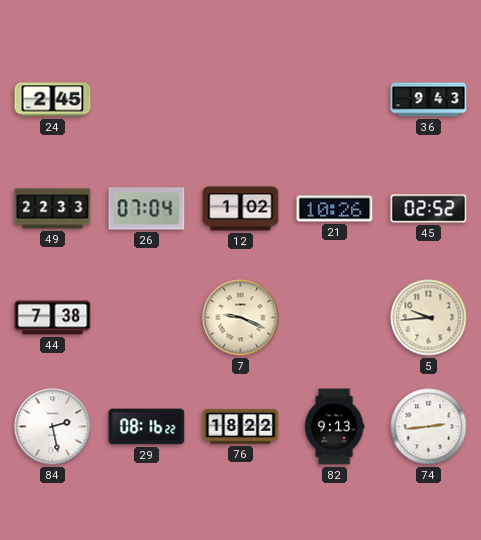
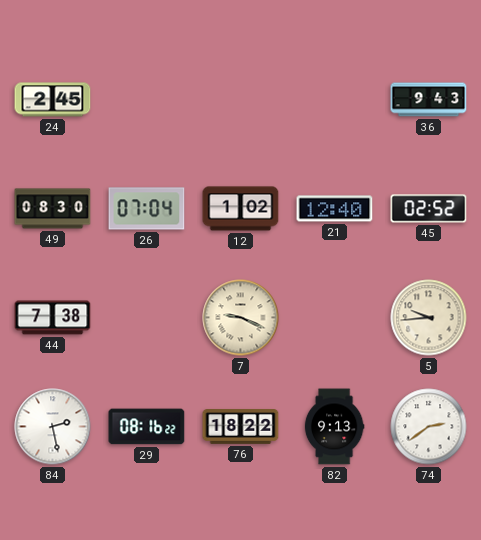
49: 22:33 -> 08:30 (53, 209)
21: 10:26 -> 12:40 (335, 209)
74: 2:44 -> 2:39 (429, 427)
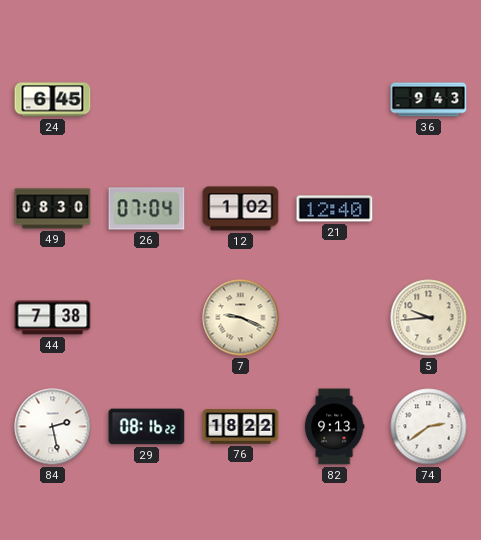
24: 2:45 -> 6:45 (53, 100)
45: 02:52 -> none (429, 209)
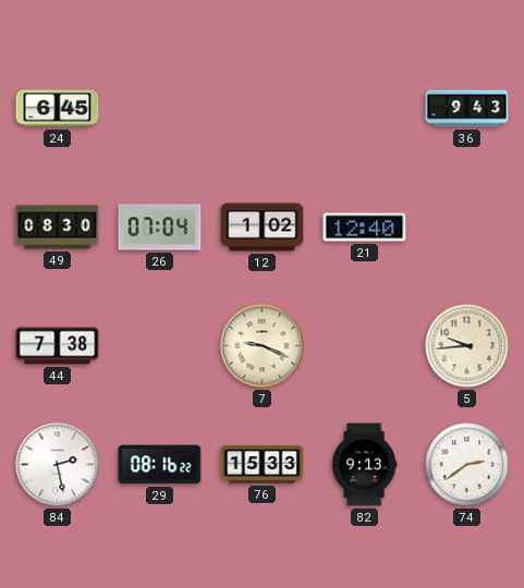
76: 18:22 -> 15:33 (263, 465)
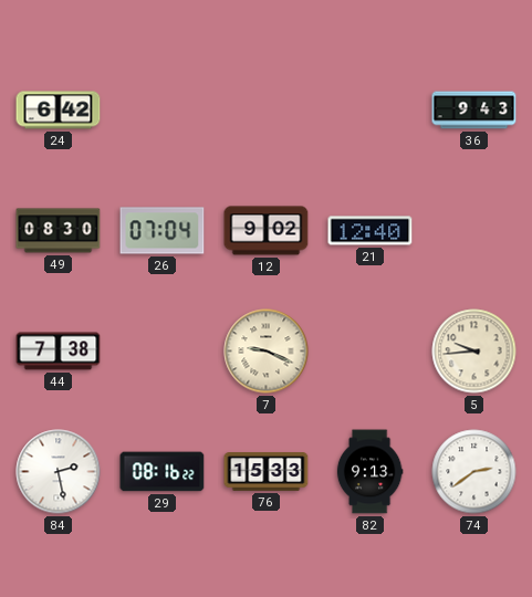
24: 6:45 -> 6:42 (59, 111)
12: 1:02 -> 9:02 (267, 231)
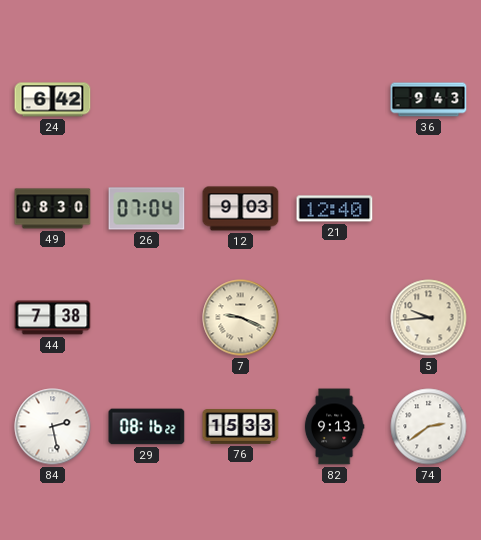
12: 9:02 -> 9:03 (241, 209)
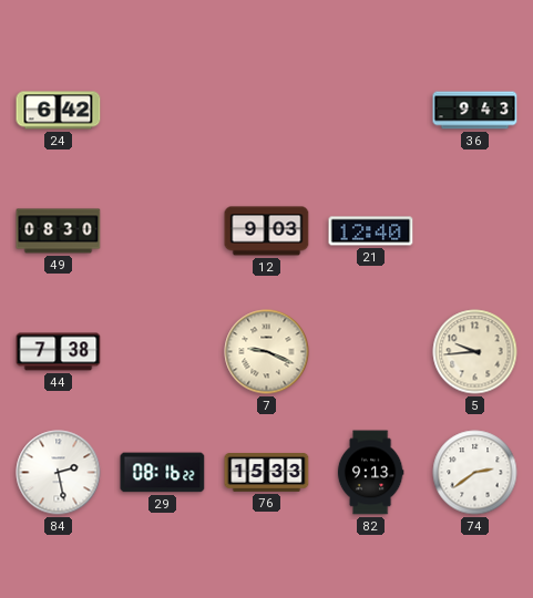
26: 07:04 -> none (147, 209)
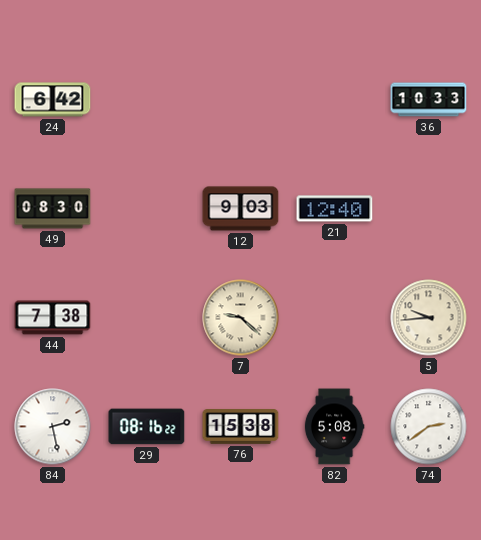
36: 9:43 -> 10:33 (429, 100)
7: 9:19 -> 9:22 (241, 318)
76: 15:33 -> 15:38 (241, 427)
82: 9:13 -> 5:08 (334, 427)
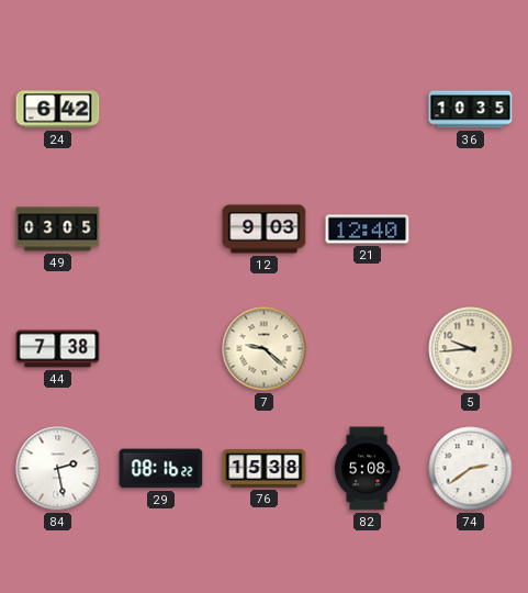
36: 10:33 -> 10:35 (471, 110)
49: 08:30 -> 03:05 (58, 230)
